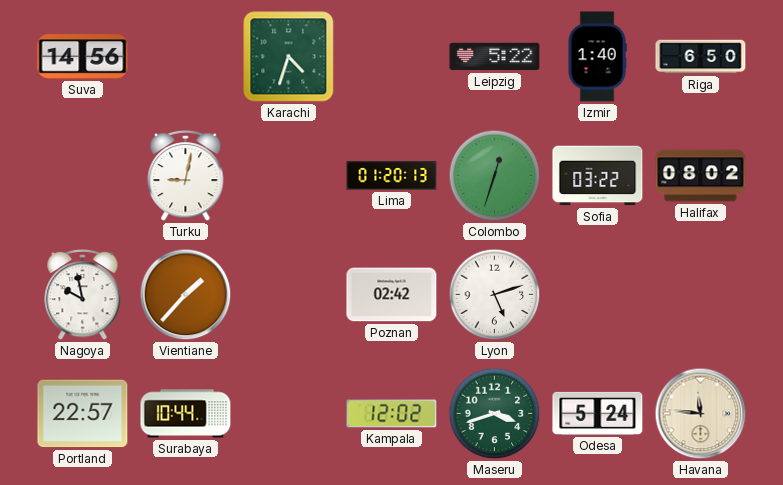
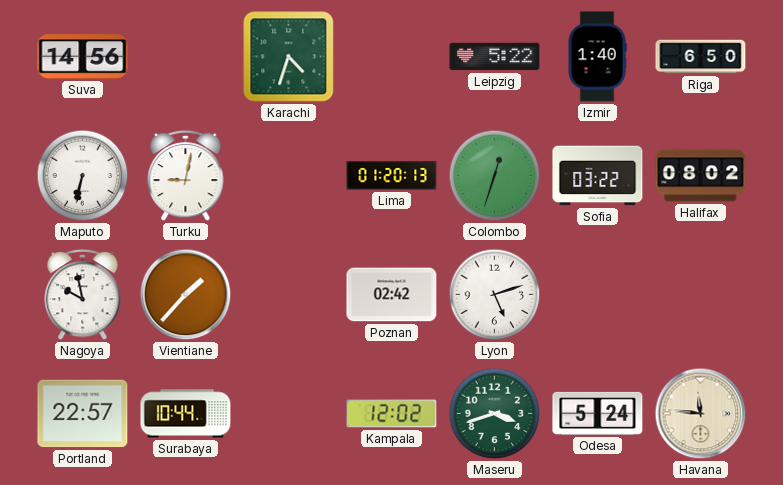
Maputo: none -> 6:32 (83, 176)
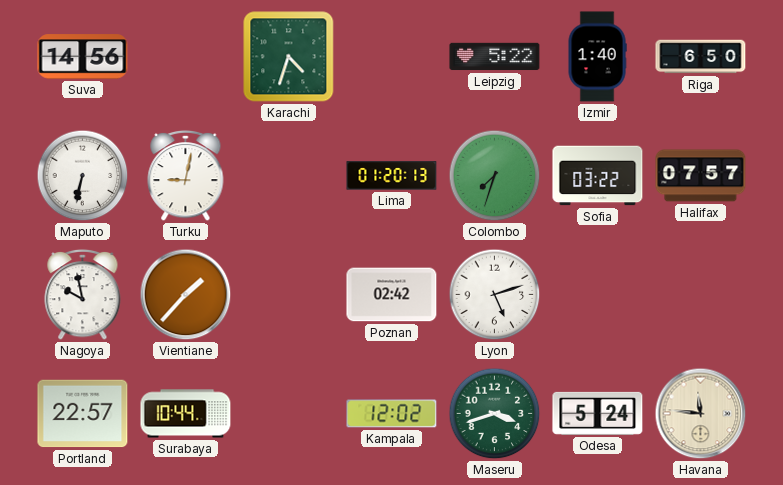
Colombo: 12:33 -> 7:33 (495, 176)
Halifax: 08:02 -> 07:57 (701, 176)
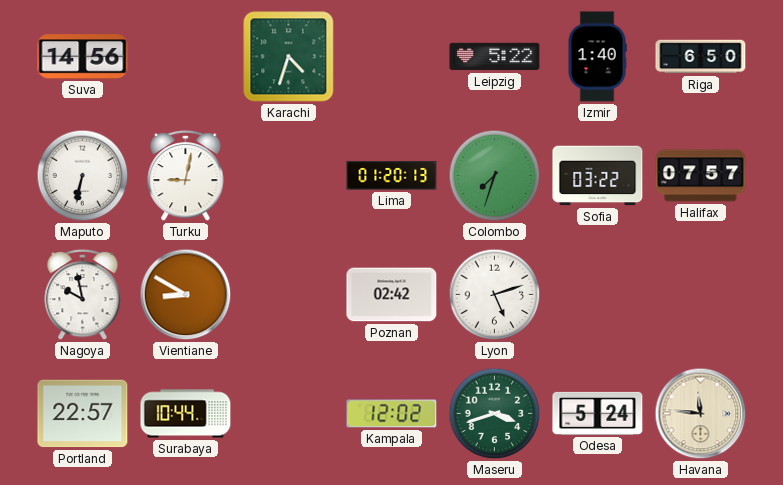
Vientiane: 1:37 -> 8:50 (186, 295)
